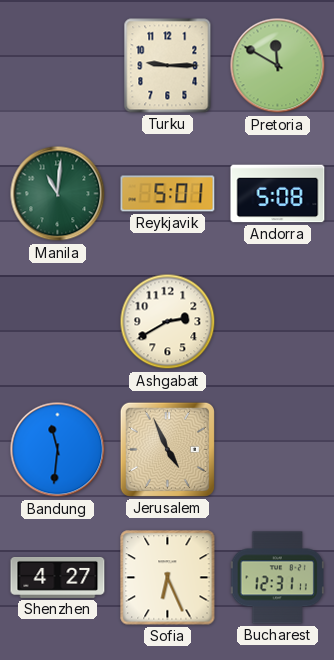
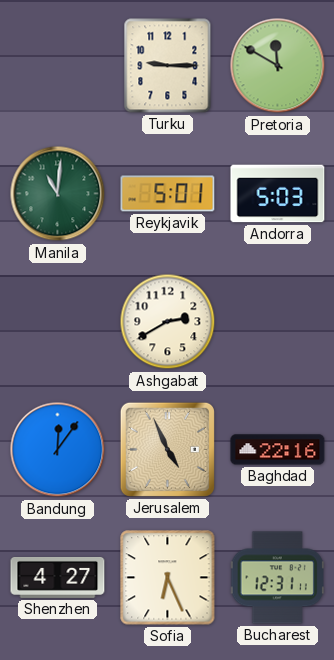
Andorra: 5:08 -> 5:03 (278, 194)
Bandung: 11:31 -> 12:06 (58, 450)
Baghdad: none -> 22:16 (278, 450)
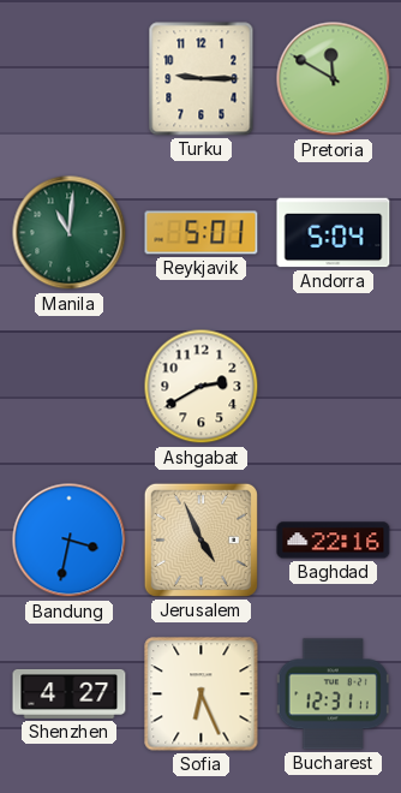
Andorra: 5:03 -> 5:04 (334, 233)
Bandung: 12:06 -> 3:32 (70, 541)
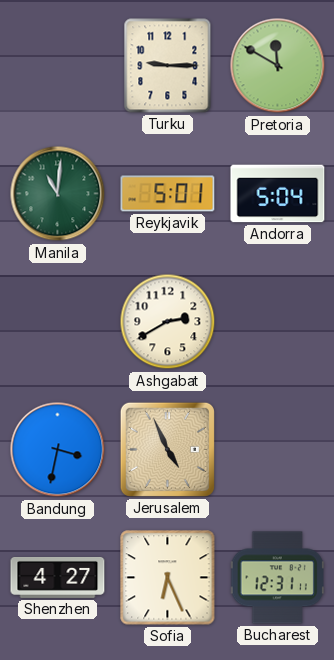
Baghdad: 22:16 -> none (334, 541)
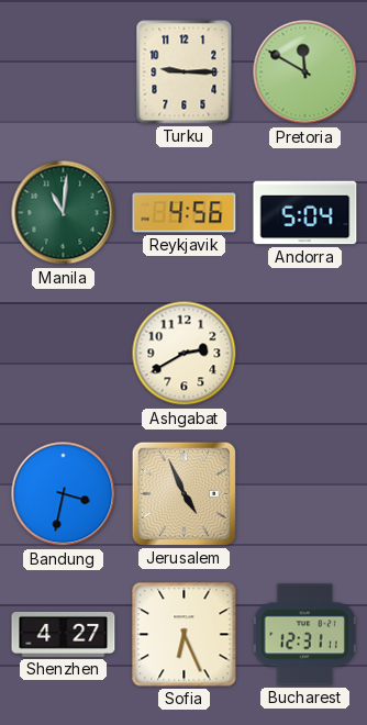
Reykjavik: 5:01 -> 4:56 (185, 213)
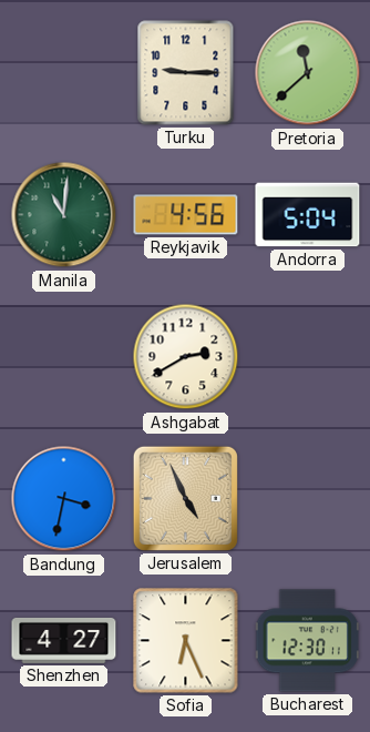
Pretoria: 11:50 -> 11:38 (308, 73)
Bucharest: 12:31 -> 12:30 (307, 641)
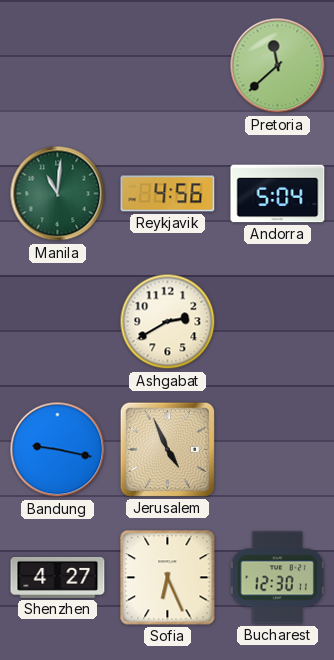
Turku: 9:15 -> none (186, 73)
Bandung: 3:32 -> 9:17 (58, 450)
